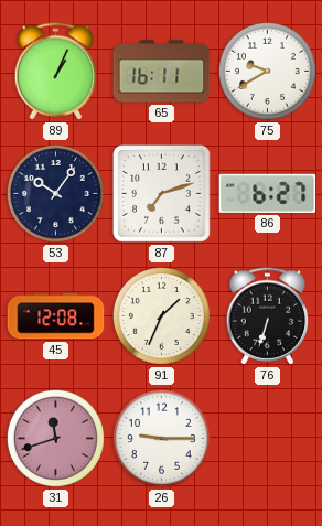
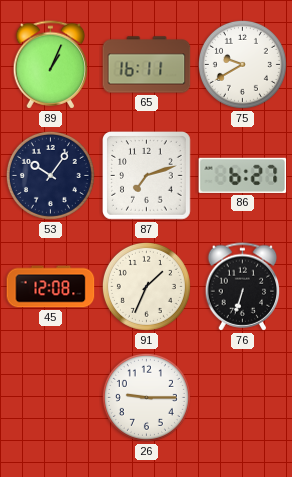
31: 11:42 -> none (55, 438)
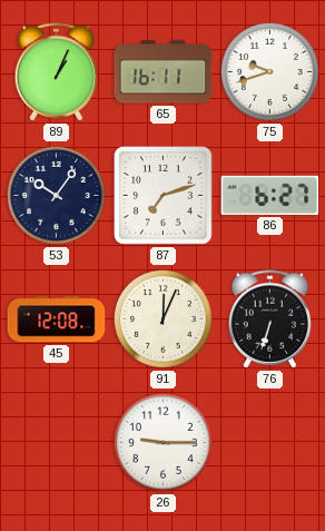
75: 9:40 -> 9:42 (269, 71)
91: 1:34 -> 12:04 (162, 318)
